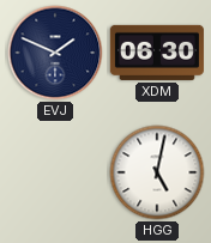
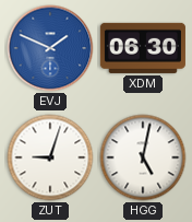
EVJ dial: navy -> blue (50, 48)
ZUT: none -> 9:03 (50, 157)
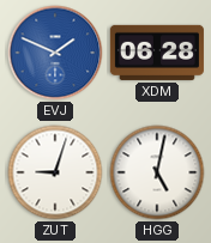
XDM: 06:30 -> 06:28 (157, 53)
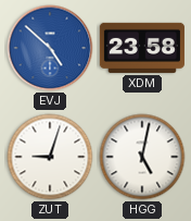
EVJ: 1:49 -> 4:52 (50, 48)
XDM: 06:28 -> 23:58 (142, 48)
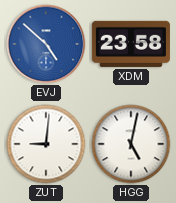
ZUT: 9:03 -> 9:01 (46, 144)
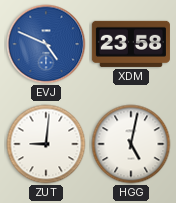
EVJ: 4:52 -> 4:49 (46, 44)
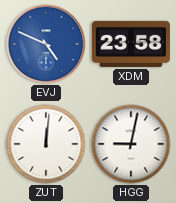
ZUT: 9:01 -> 12:01 (46, 144)
HGG: 5:02 -> 9:02 (131, 144)
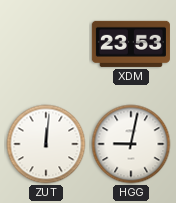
EVJ: 4:49 -> none (46, 44)
XDM: 23:58 -> 23:53 (131, 44)
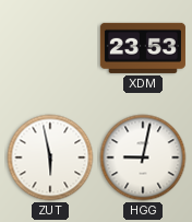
ZUT: 12:01 -> 5:58 (50, 157)
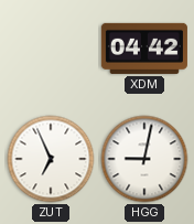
XDM: 23:53 -> 04:42 (144, 49)
ZUT: 5:58 -> 6:56 (51, 159)
